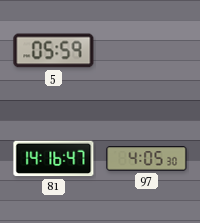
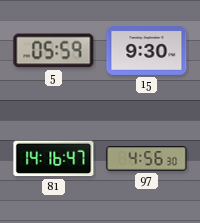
15: none -> 9:30 (147, 51)
97: 4:05 -> 4:56 (147, 159)
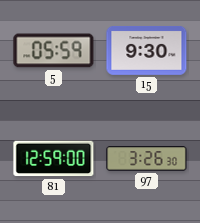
81: 14:16 -> 12:59 (54, 159)
97: 4:56 -> 3:26 (147, 159)
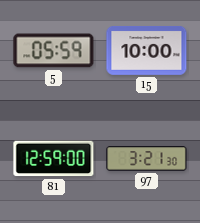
15: 9:30 -> 10:00 (147, 51)
97: 3:26 -> 3:21 (147, 159)
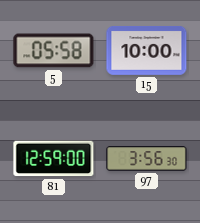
5: 05:59 -> 05:58 (54, 51)
97: 3:21 -> 3:56 (147, 159)
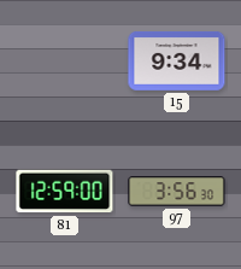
5: 05:58 -> none (54, 51)
15: 10:00 -> 9:34 (177, 62)
